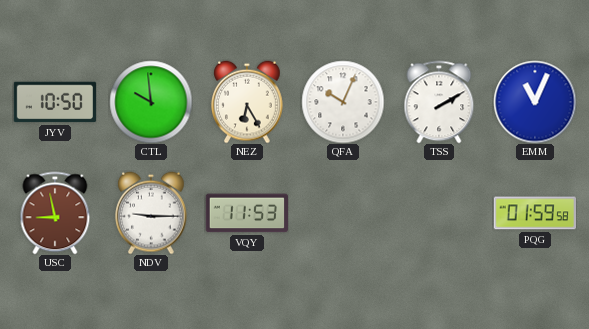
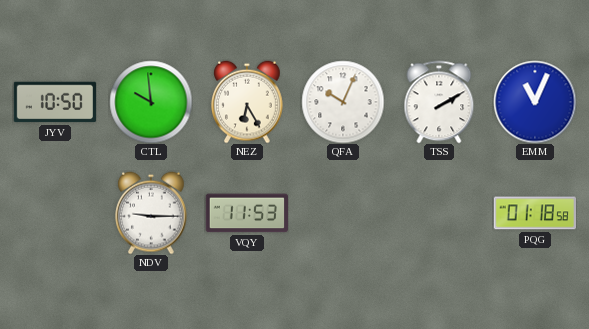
USC: 8:58 -> none (55, 213)
PQG: 01:59 -> 01:18 (534, 213)
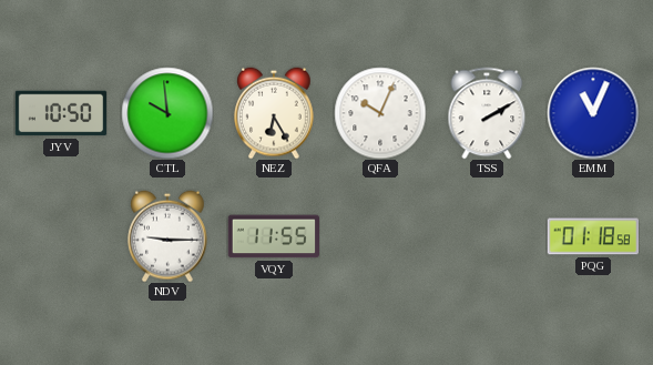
VQY: 11:53 -> 11:55 (273, 236)
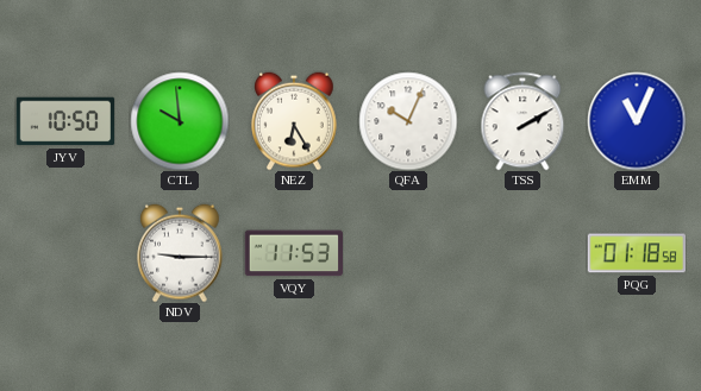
VQY: 11:55 -> 11:53 (293, 253)
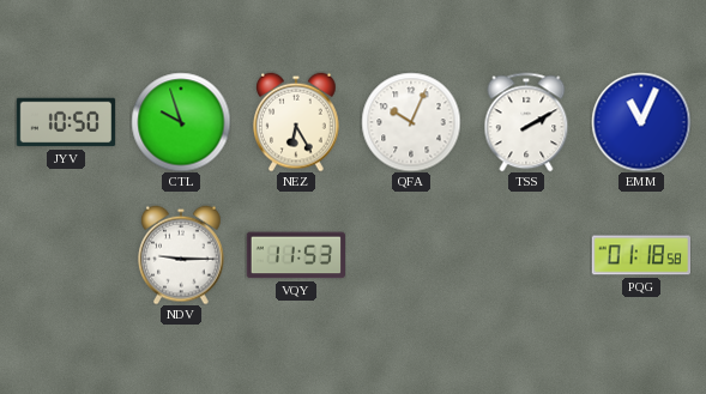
CTL: 9:59 -> 9:57 (181, 122)
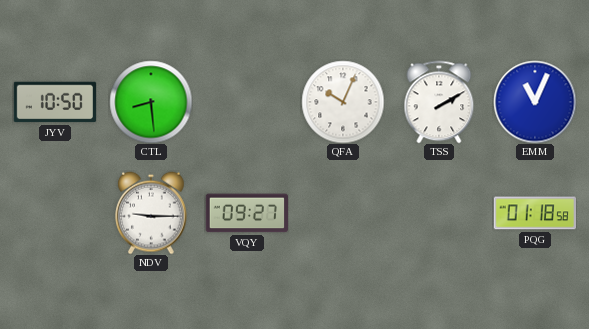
CTL: 9:57 -> 8:29 (151, 102)
NEZ: 6:25 -> none (297, 122)
VQY: 11:53 -> 09:27 (246, 213)
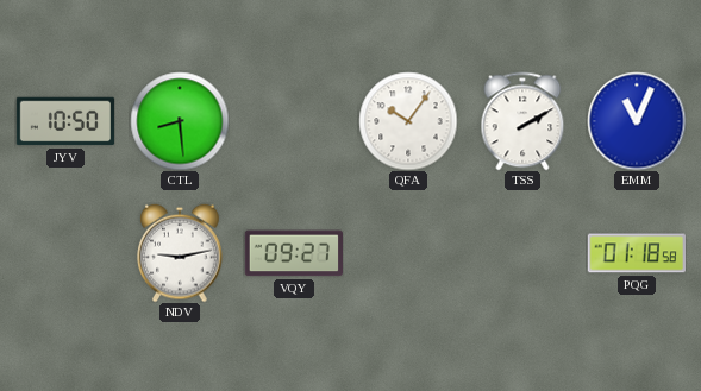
QFA: 10:04 -> 10:06 (408, 121)
NDV: 9:15 -> 9:13 (181, 253)
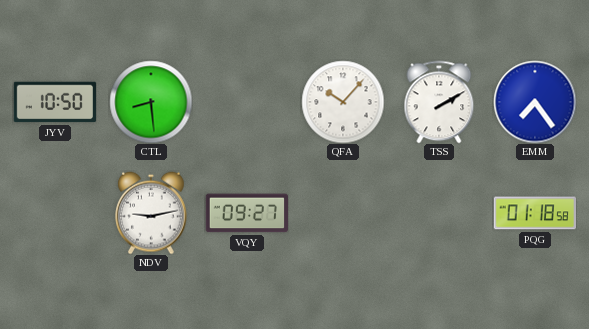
QFA: 10:06 -> 10:07 (343, 102)
EMM: 11:04 -> 7:24 (535, 102)
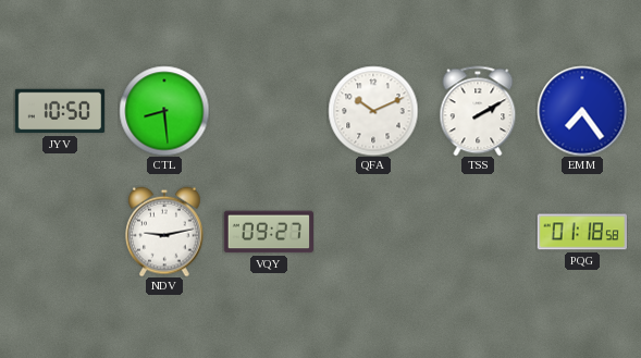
QFA: 10:07 -> 10:11 (373, 111)
